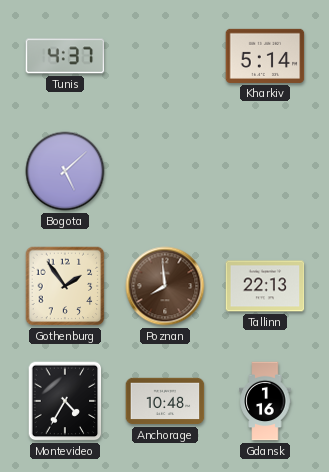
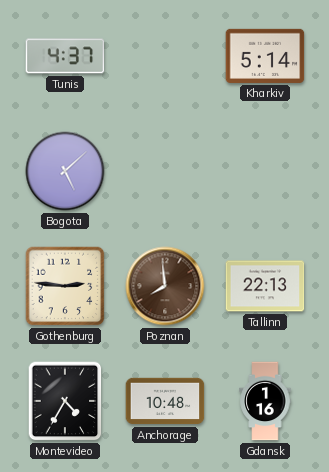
Gothenburg: 1:54 -> 2:46 (65, 286)
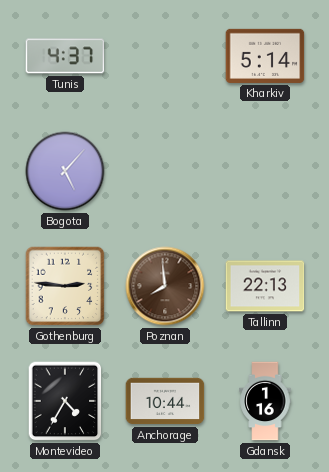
Bogota: 5:08 -> 5:07 (65, 171)
Anchorage: 10:48 -> 10:44 (165, 401)
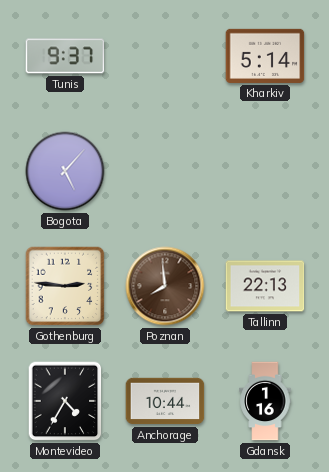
Tunis: 4:37 -> 9:37 (65, 56)
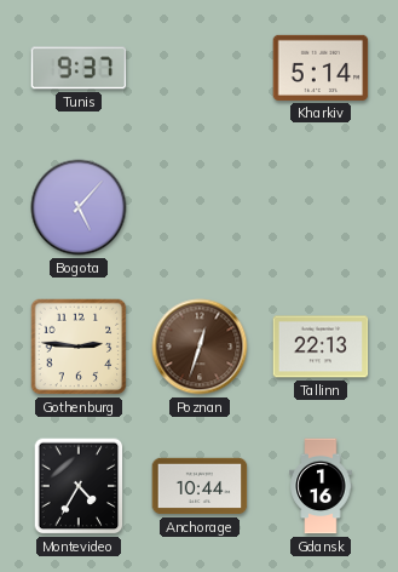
Poznan: 7:59 -> 12:33 (200, 347)
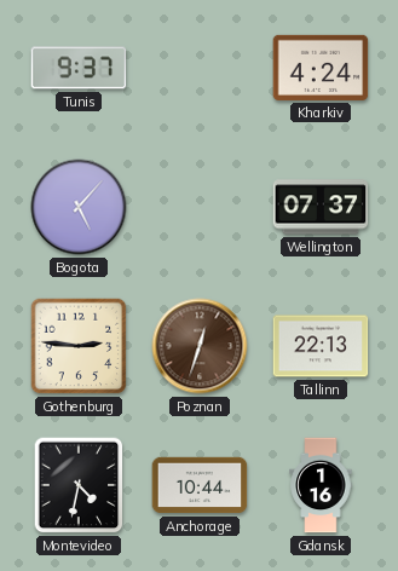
Kharkiv: 5:14 -> 4:24 (321, 68)
Wellington: none -> 07:37 (321, 207)
Montevideo: 4:35 -> 4:32 (79, 485)
